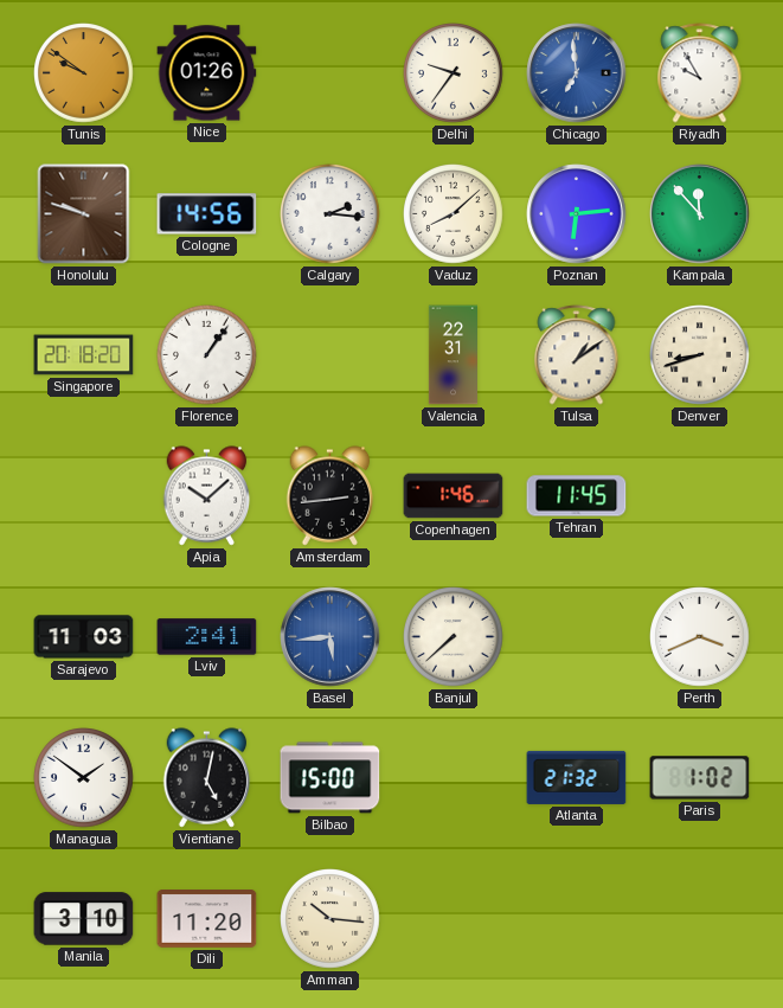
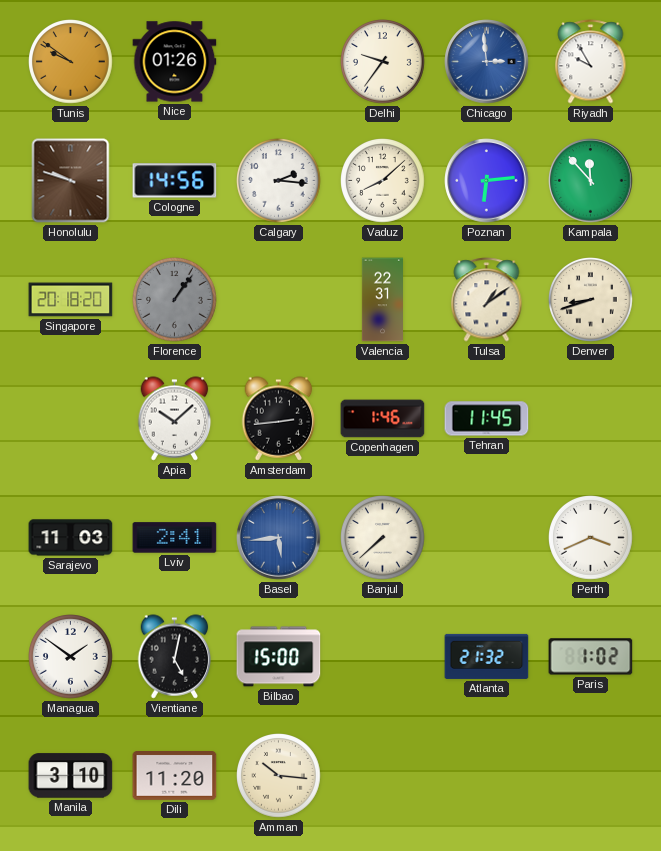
Chicago: 6:59 -> 2:59 (487, 62)
Florence dial: white -> grey (175, 300)
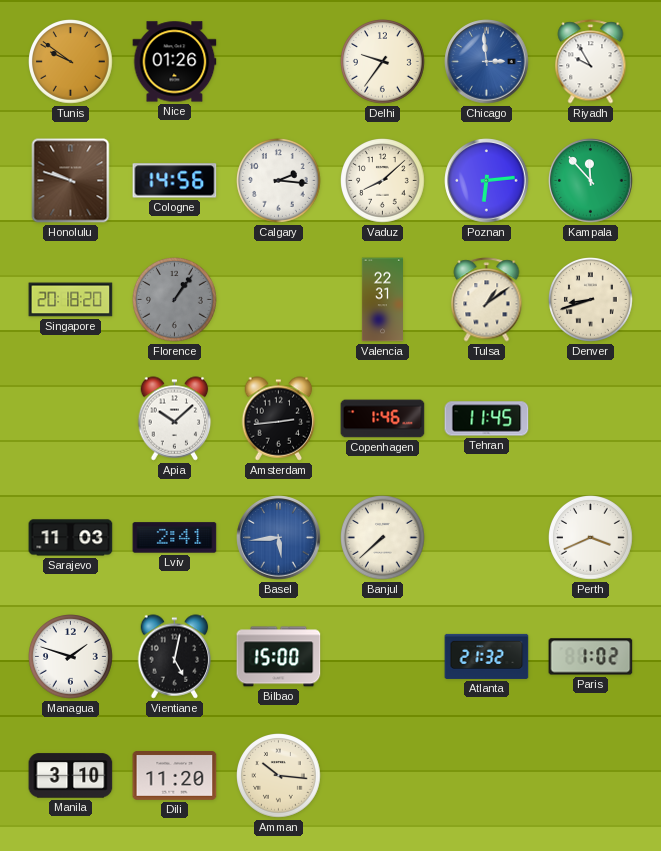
Managua: 1:51 -> 1:48 (71, 657)
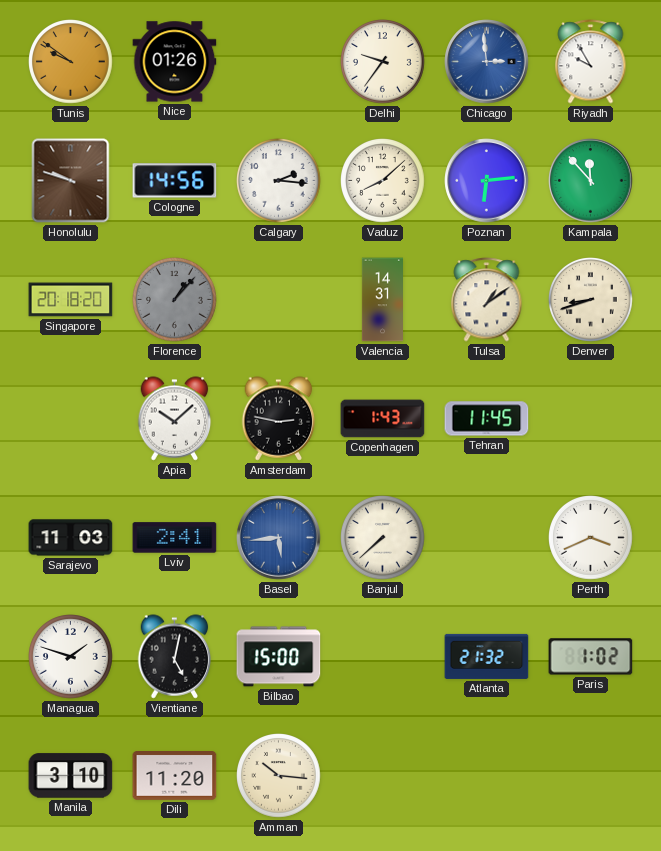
Florence: 1:06 -> 1:07 (175, 300)
Valencia: 22:31 -> 14:31 (382, 300)
Amsterdam: 2:44 -> 2:47 (279, 419)
Copenhagen: 1:46 -> 1:43 (383, 419)
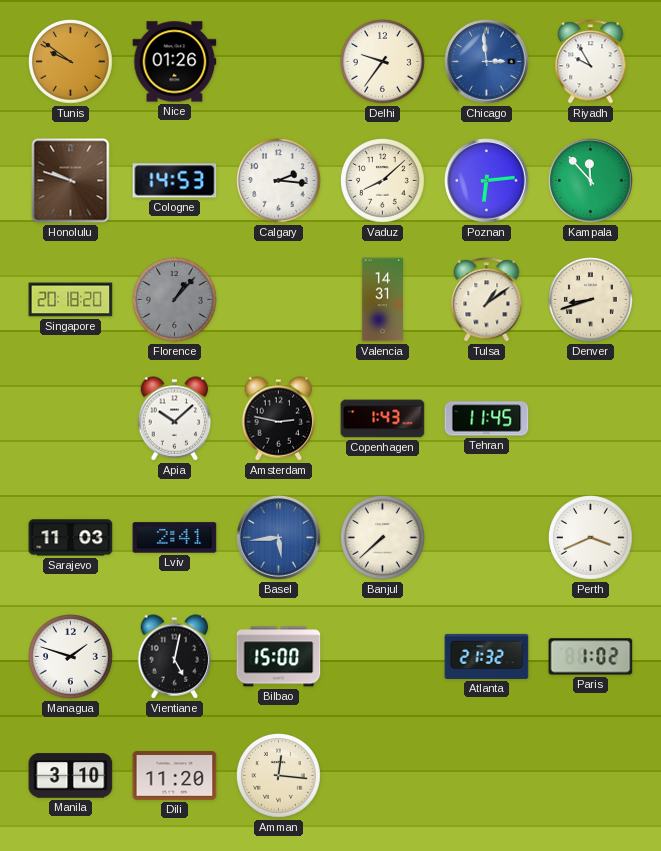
Cologne: 14:56 -> 14:53 (175, 181)
Amman: 10:16 -> 12:16 (279, 776)
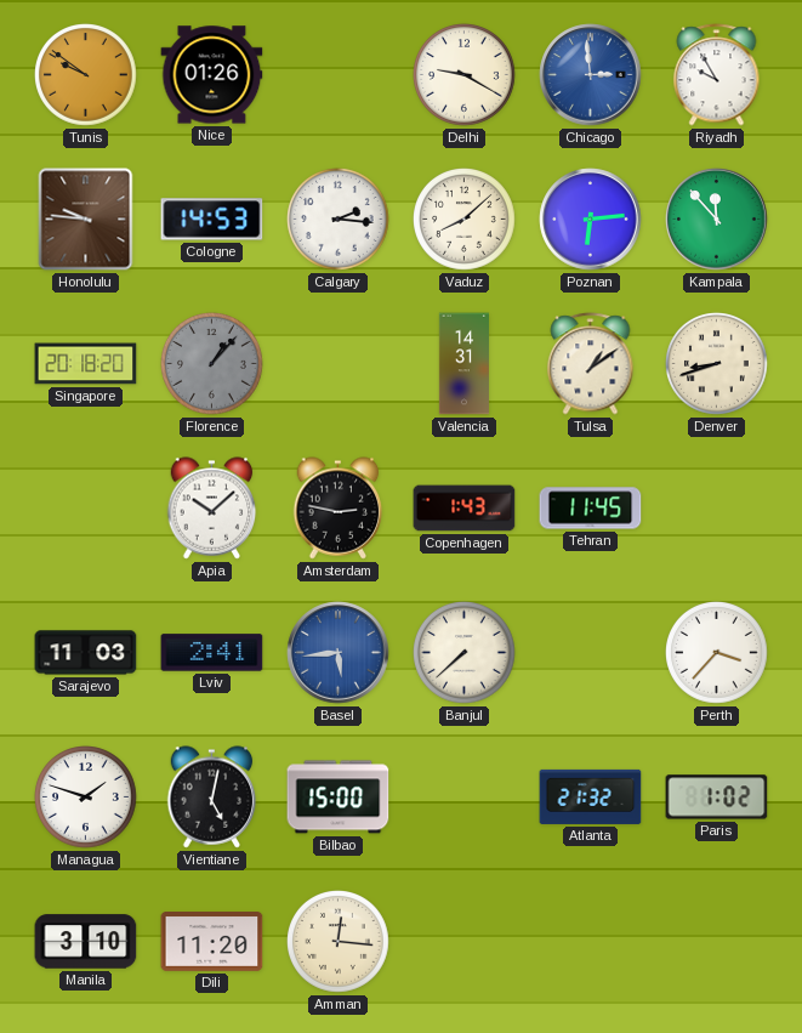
Delhi: 9:36 -> 9:20 (465, 75)
Honolulu: 9:48 -> 9:46 (86, 220)
Perth: 3:41 -> 3:37 (717, 653)
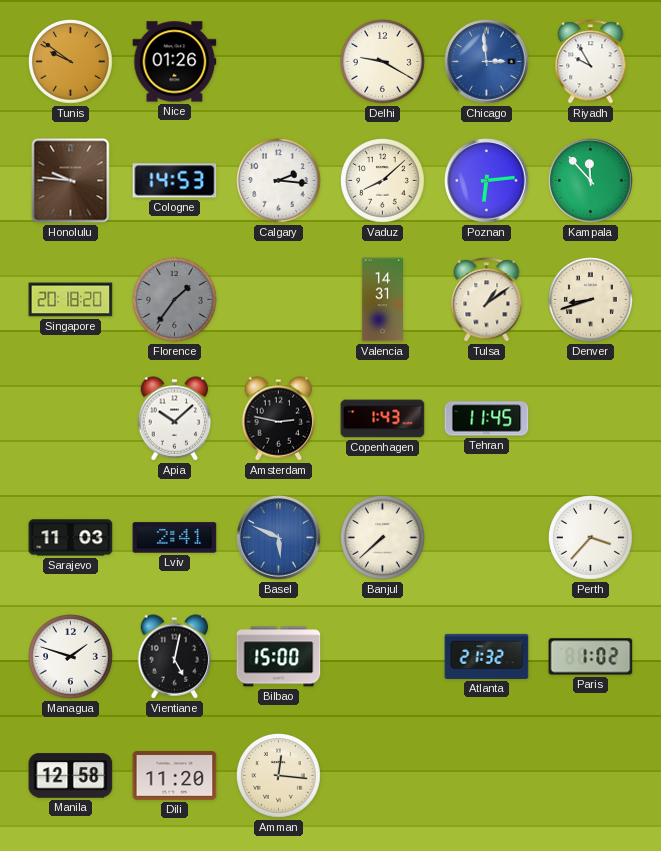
Florence: 1:07 -> 1:36 (175, 300)
Basel: 5:44 -> 5:49 (279, 538)
Manila: 3:10 -> 12:58 (71, 776)
